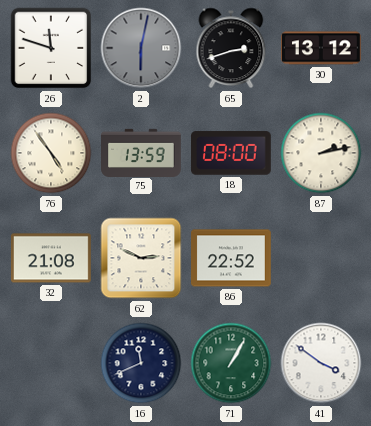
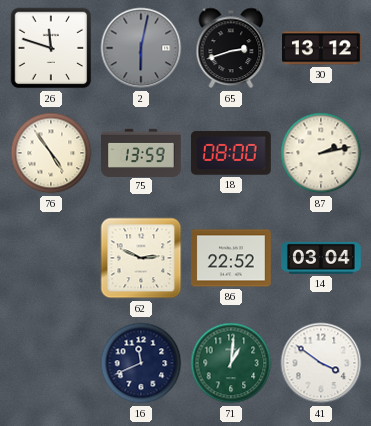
32: 21:08 -> none (52, 258)
14: none -> 03:04 (322, 258)
71: 1:05 -> 1:01 (231, 363)
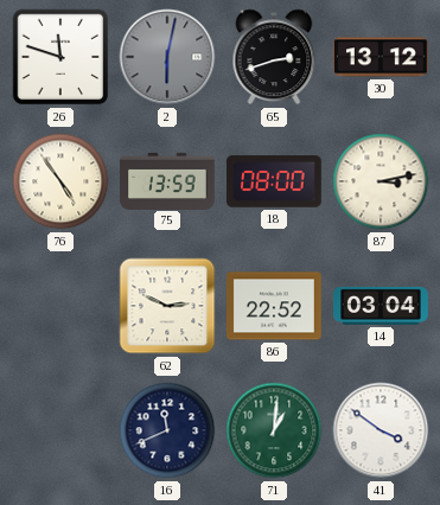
87: 2:13 -> 3:13 (381, 181)
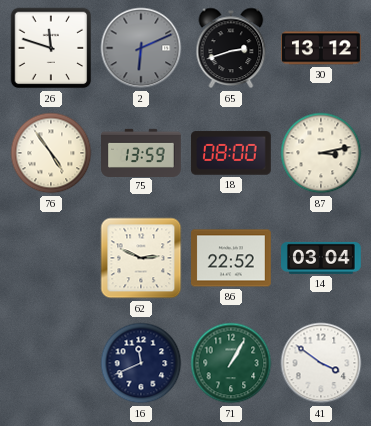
2: 6:02 -> 6:11 (141, 48)
71: 1:01 -> 1:05 (231, 363)
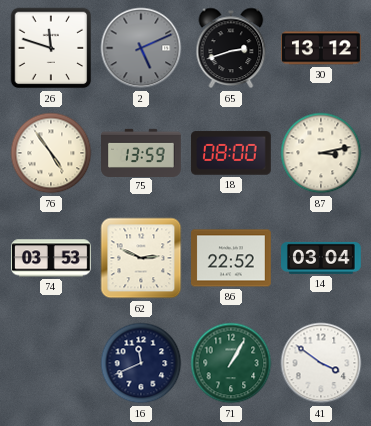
2: 6:11 -> 5:11 (141, 48)
74: none -> 03:53 (52, 258)
